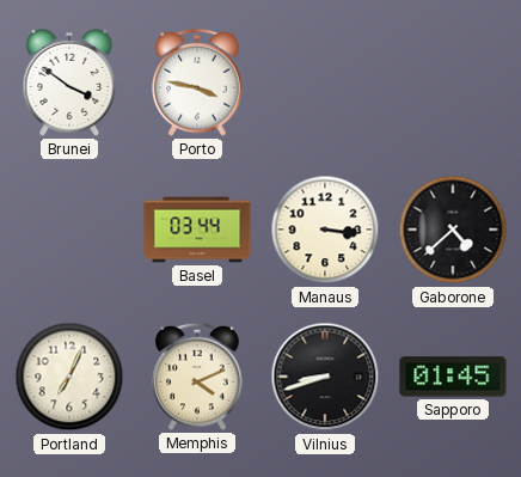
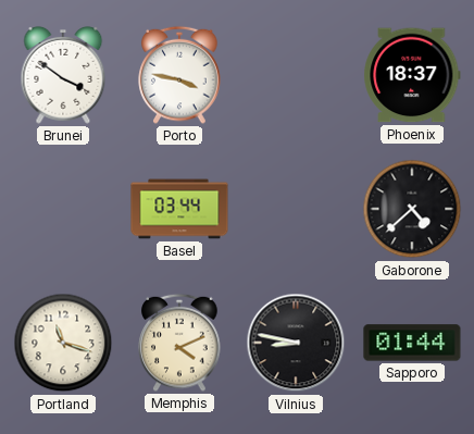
Phoenix: none -> 18:37 (412, 75)
Manaus: 3:16 -> none (325, 230)
Portland: 7:04 -> 11:18 (63, 343)
Vilnius: 8:42 -> 8:47 (296, 343)
Sapporo: 01:45 -> 01:44 (412, 343)
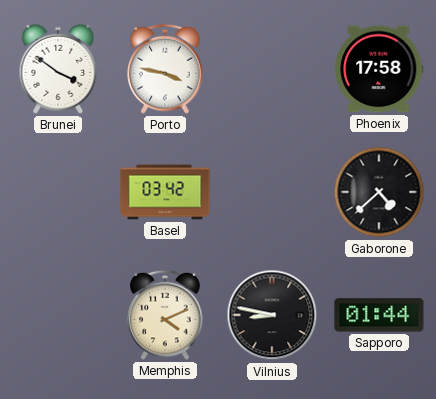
Phoenix: 18:37 -> 17:58 (379, 69)
Basel: 03:44 -> 03:42 (165, 192)
Portland: 11:18 -> none (63, 343)
